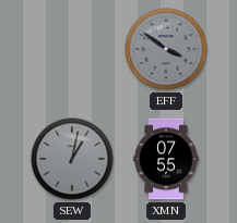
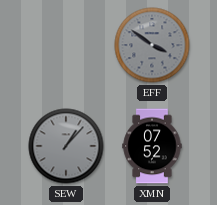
SEW: 1:02 -> 1:07 (66, 146)
XMN: 07:55 -> 07:52 (152, 146)
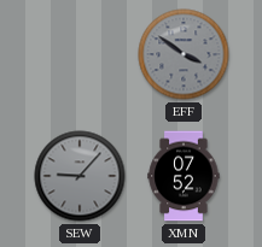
SEW: 1:07 -> 9:07 (80, 176)
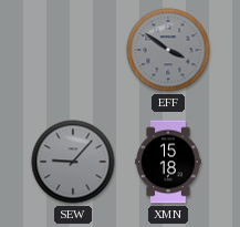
XMN: 07:52 -> 15:18 (168, 162)
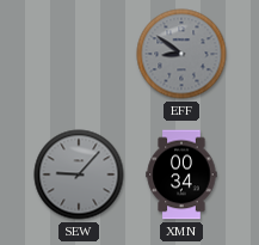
EFF: 3:51 -> 8:51 (181, 54)
XMN: 15:18 -> 00:34 (181, 174)
